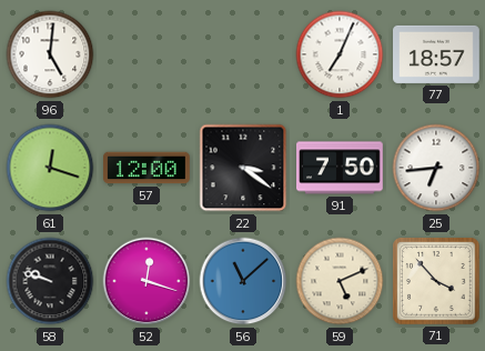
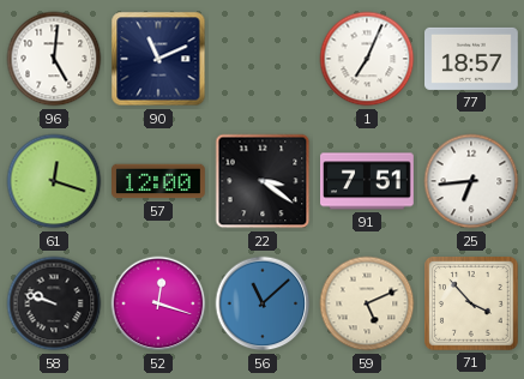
90: none -> 11:11 (158, 59)
91: 7:50 -> 7:51 (368, 181)
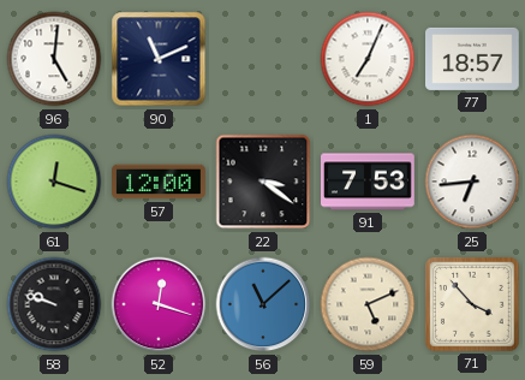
91: 7:51 -> 7:53 (369, 182)
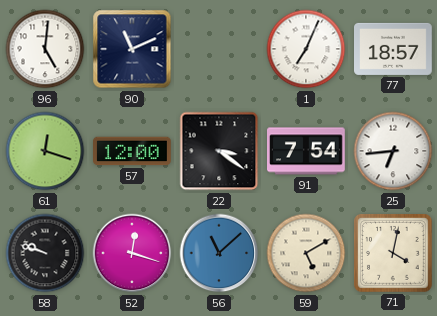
91: 7:53 -> 7:54 (307, 151)
59: 5:11 -> 5:10 (306, 253)
71: 3:53 -> 4:02 (394, 254)
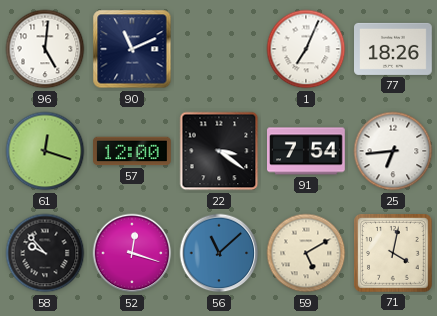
77: 18:57 -> 18:26 (394, 49)
58: 9:48 -> 9:53 (45, 253)
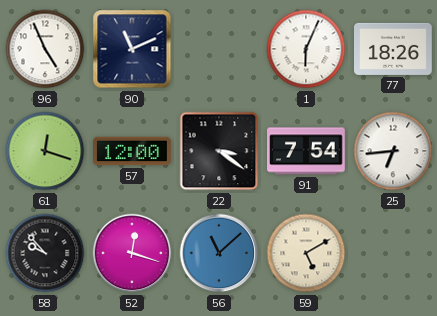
96: 5:01 -> 4:56 (45, 49)
1: 7:04 -> 6:04 (306, 49)
71: 4:02 -> none (394, 254)
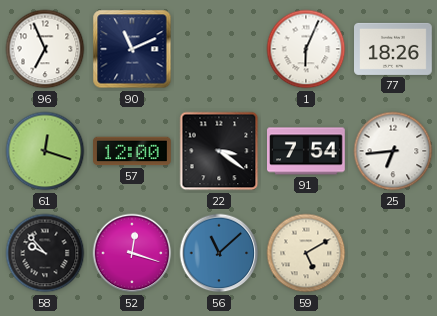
96: 4:56 -> 6:56 (45, 49)
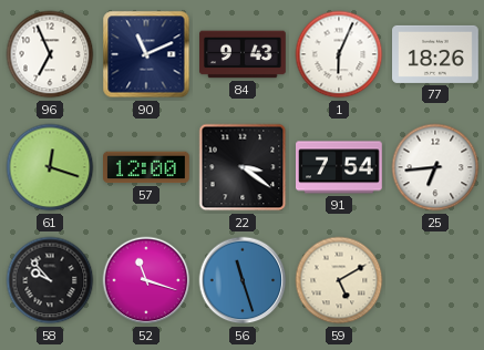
84: none -> 9:43 (243, 54)
52: 12:18 -> 11:18 (146, 280)
56: 11:08 -> 11:27 (243, 280)
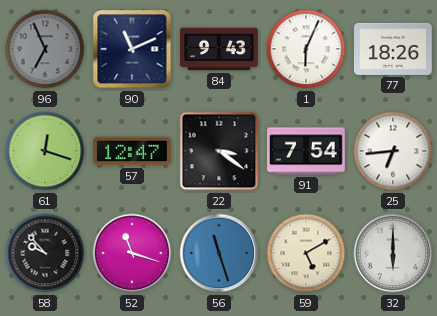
96 dial: white -> grey (45, 49)
57: 12:00 -> 12:47 (133, 151)
32: none -> 6:00 (393, 253)
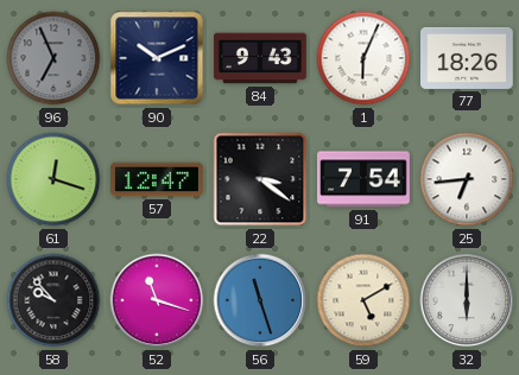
90: 11:11 -> 10:11 (157, 58)
